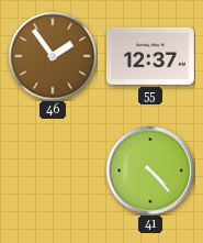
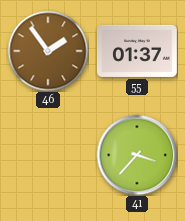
55: 12:37 -> 01:37 (138, 51)
41: 4:23 -> 3:37 (137, 155)
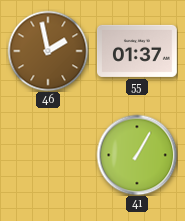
46: 1:54 -> 1:58 (48, 51)
41: 3:37 -> 1:05 (137, 155)
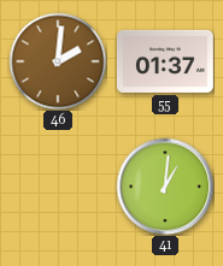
46: 1:58 -> 2:01 (58, 61)
41: 1:05 -> 1:01 (165, 187)
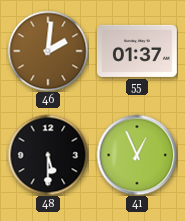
48: none -> 5:30 (48, 155)
41: 1:01 -> 12:56 (137, 155)
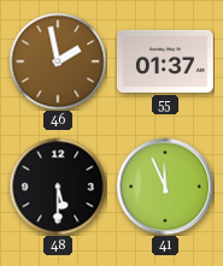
46: 2:01 -> 1:58 (58, 61)
41: 12:56 -> 11:56 (165, 187)
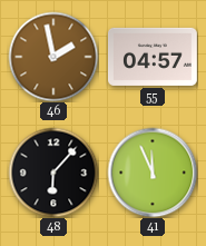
55: 01:37 -> 04:57 (154, 57)
48: 5:30 -> 6:07 (53, 173)
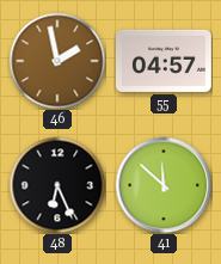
48: 6:07 -> 6:26 (57, 185)
41: 11:56 -> 11:52 (164, 185)
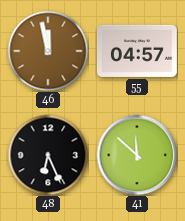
46: 1:58 -> 11:58 (48, 51)
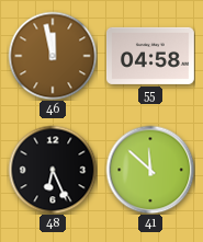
55: 04:57 -> 04:58 (151, 56)
